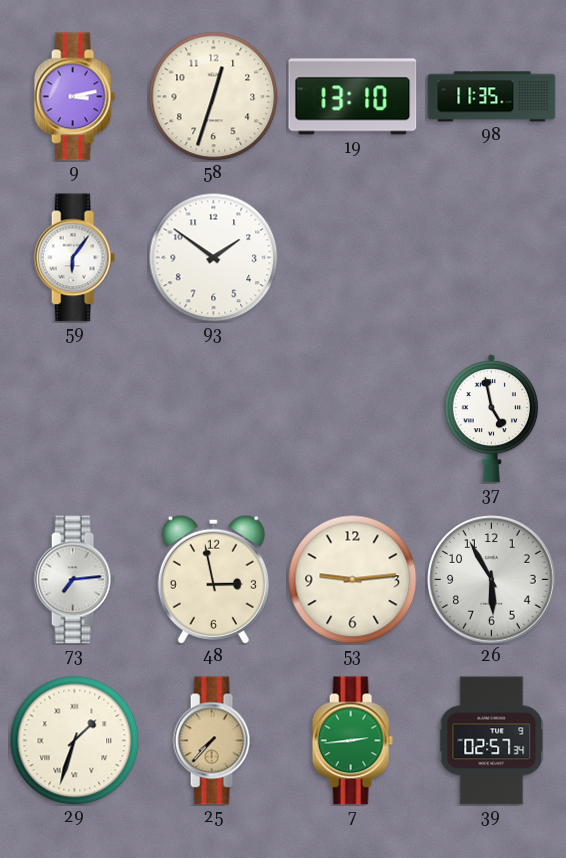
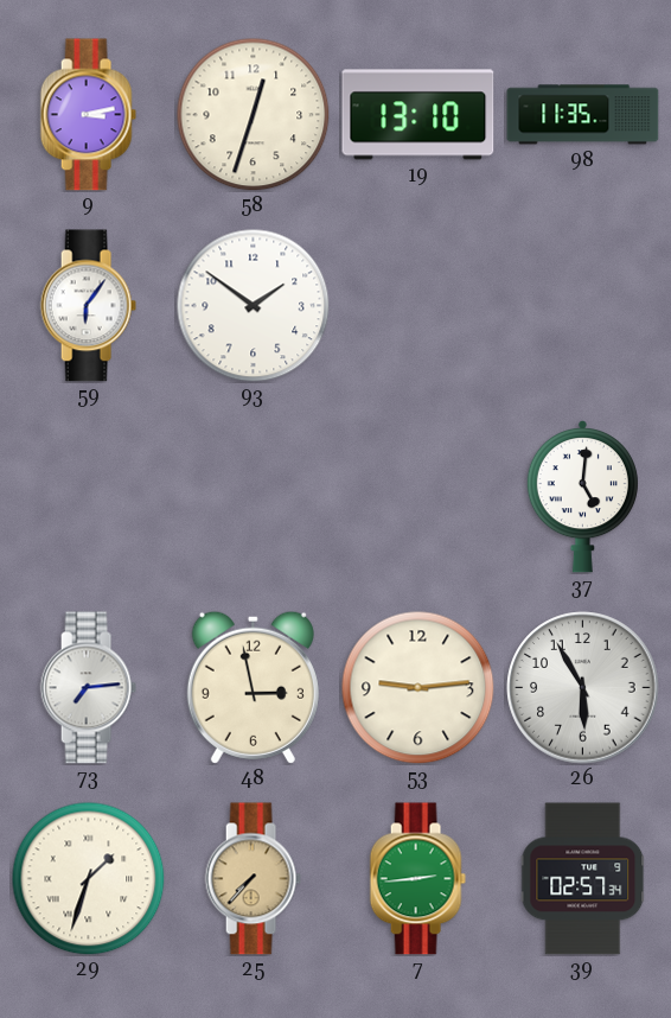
37: 4:58 -> 5:01 (582, 497)
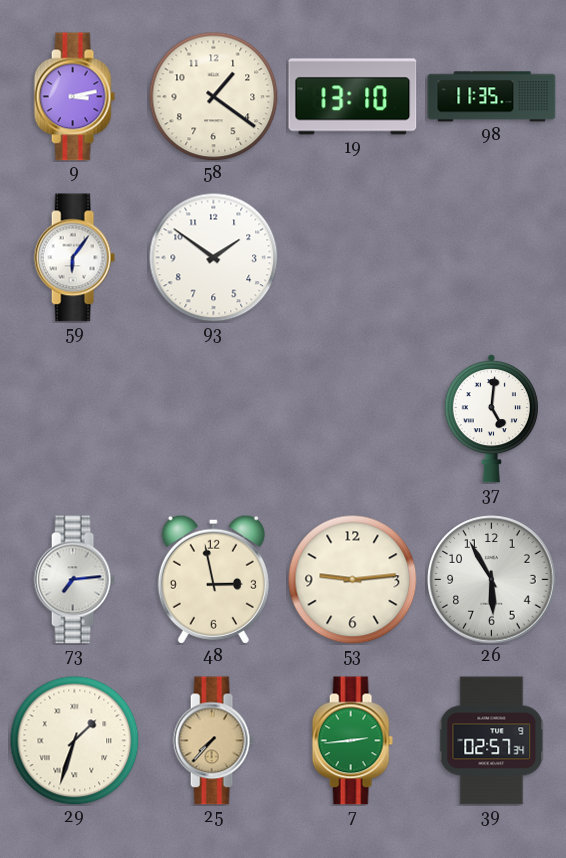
58: 12:33 -> 1:21 (213, 96)
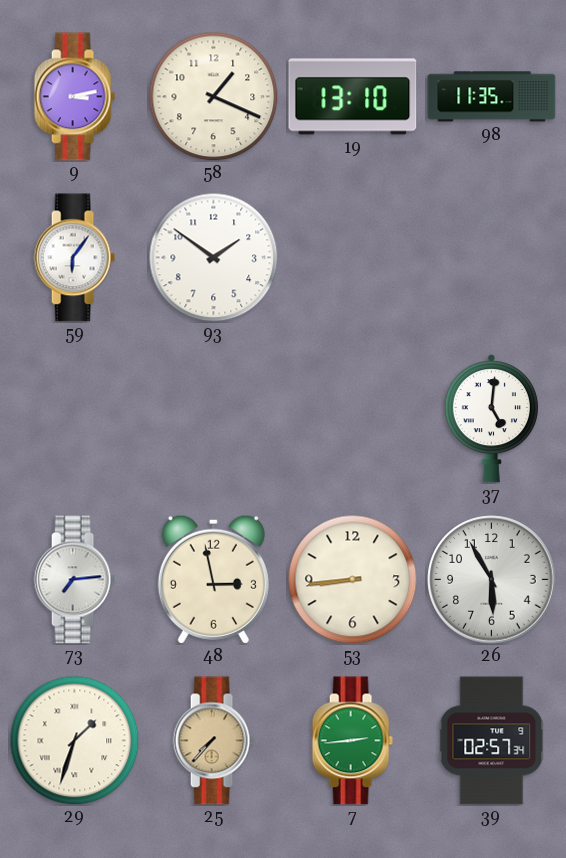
58: 1:21 -> 1:19 (213, 96)
53: 9:14 -> 8:44 (352, 579)
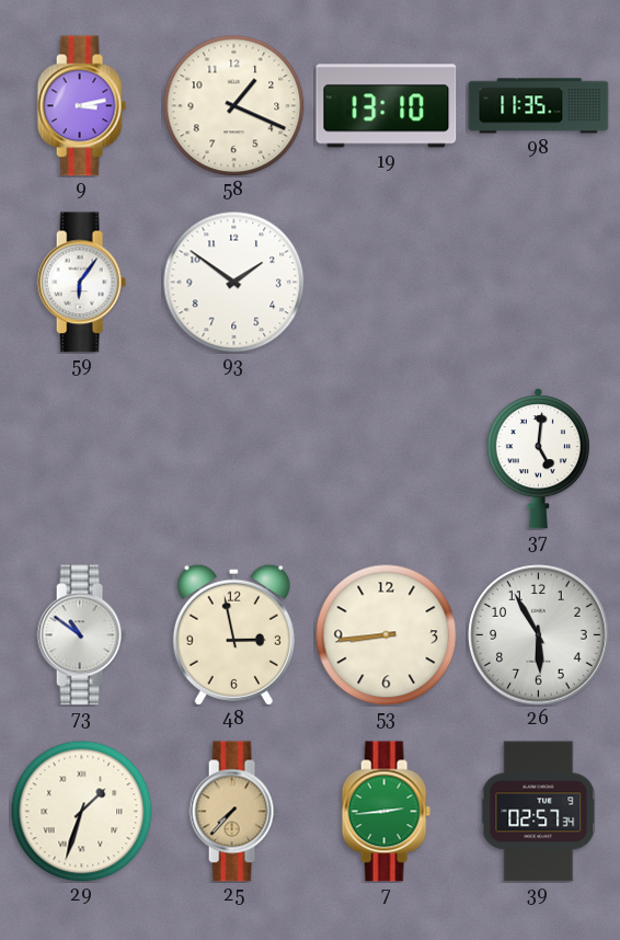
73: 7:14 -> 10:51 (81, 635)
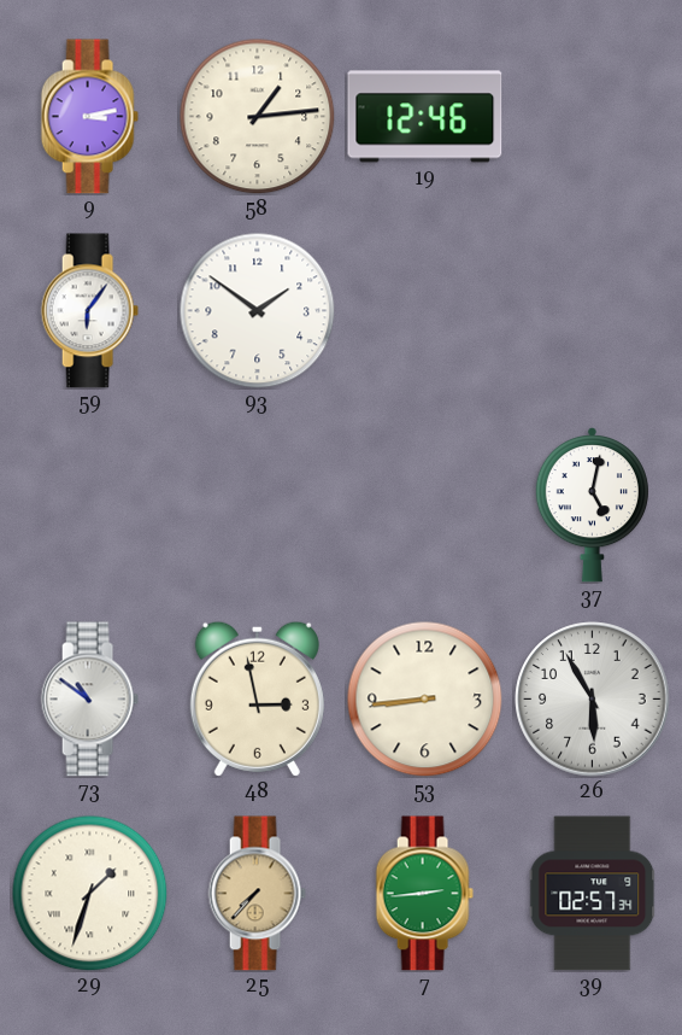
58: 1:19 -> 1:14 (257, 116)
19: 13:10 -> 12:46 (425, 117)
98: 11:35 -> none (539, 106)
37: 5:01 -> 5:02 (592, 505)
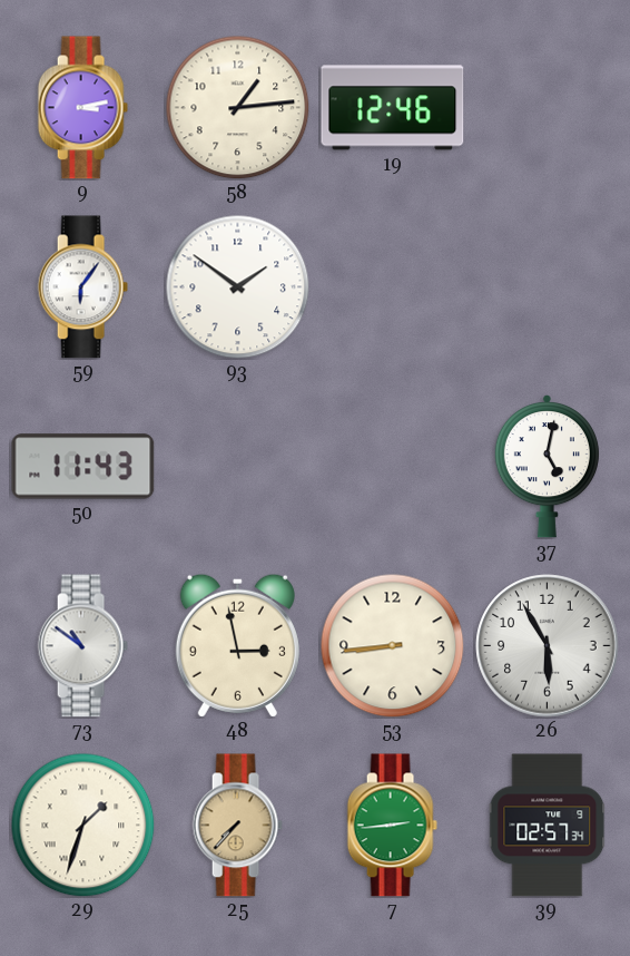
50: none -> 11:43 (83, 467)
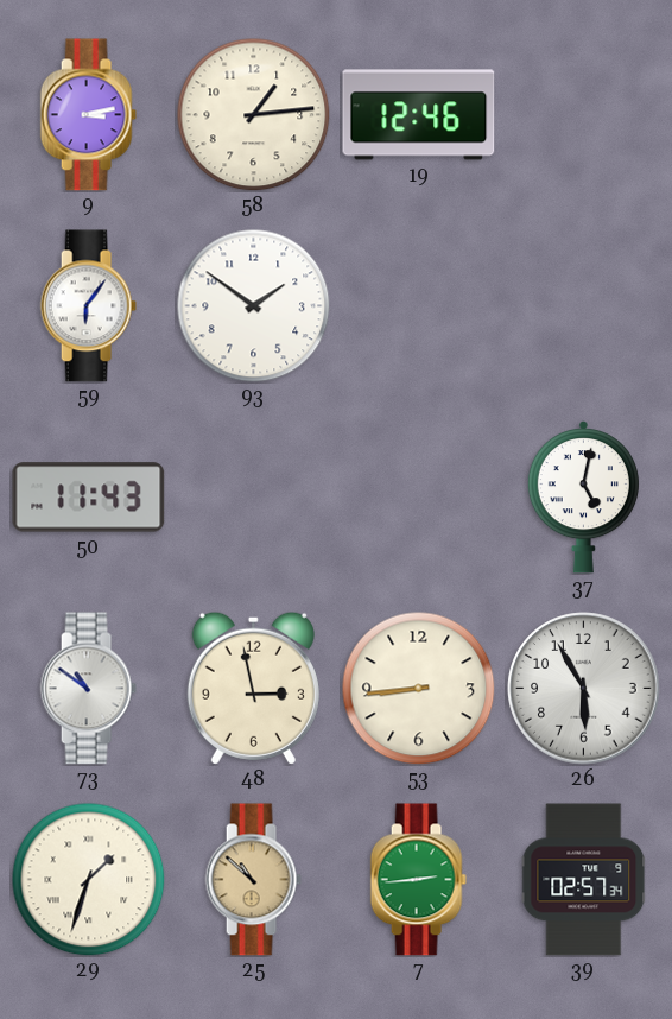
25: 7:37 -> 10:52 (253, 880)
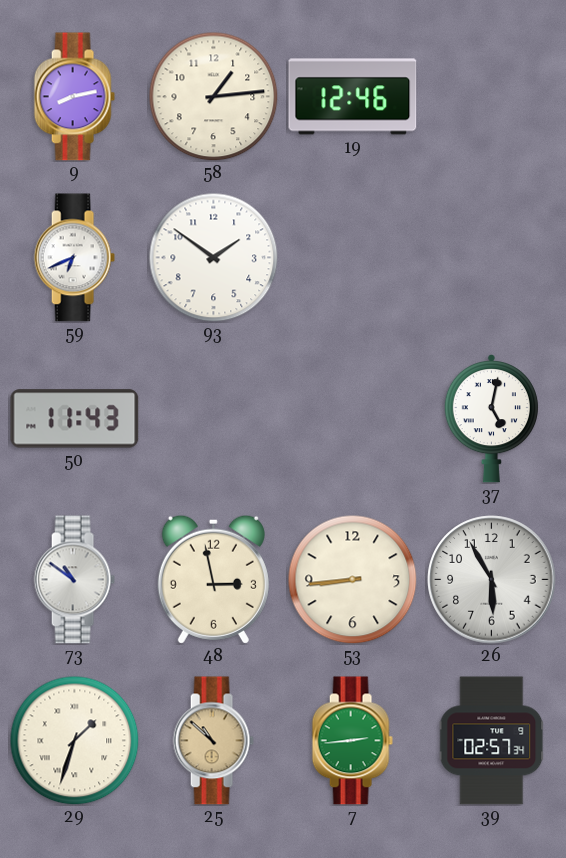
9: 3:13 -> 8:13 (74, 97)
59: 6:06 -> 6:41 (74, 258)
